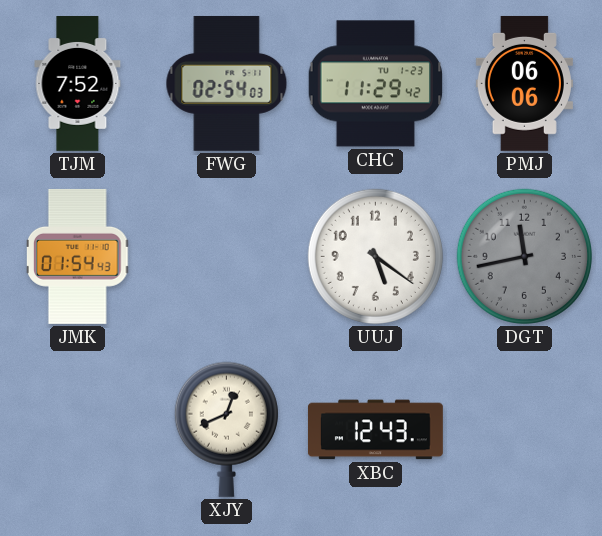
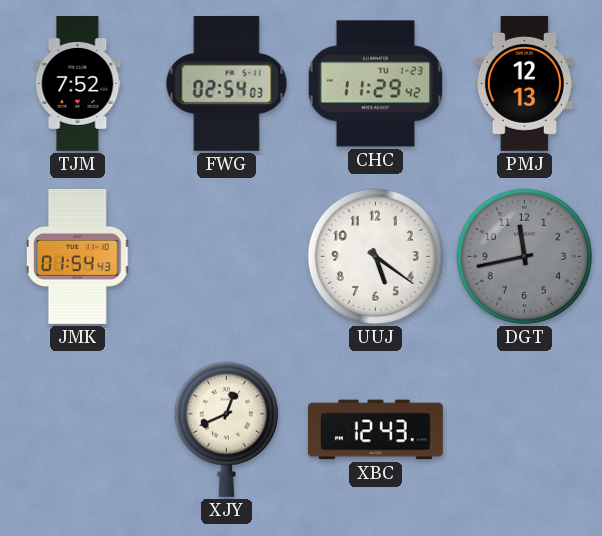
PMJ: 06:06 -> 12:13 (524, 83)
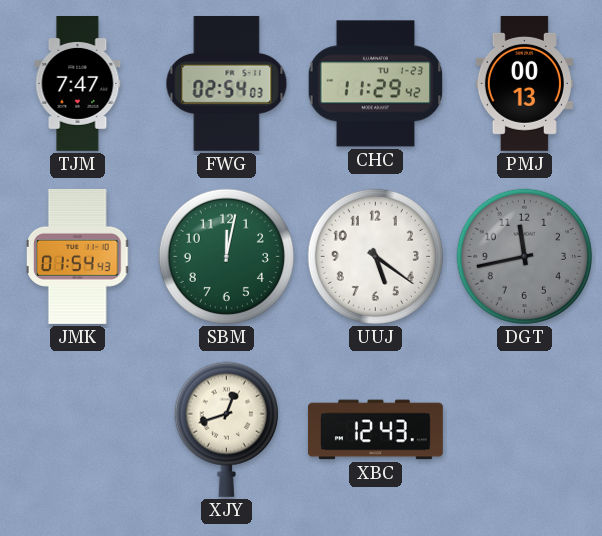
TJM: 7:52 -> 7:47 (78, 84)
PMJ: 12:13 -> 00:13 (524, 83)
SBM: none -> 12:02 (226, 256)
XJY: 12:41 -> 12:42 (226, 429)
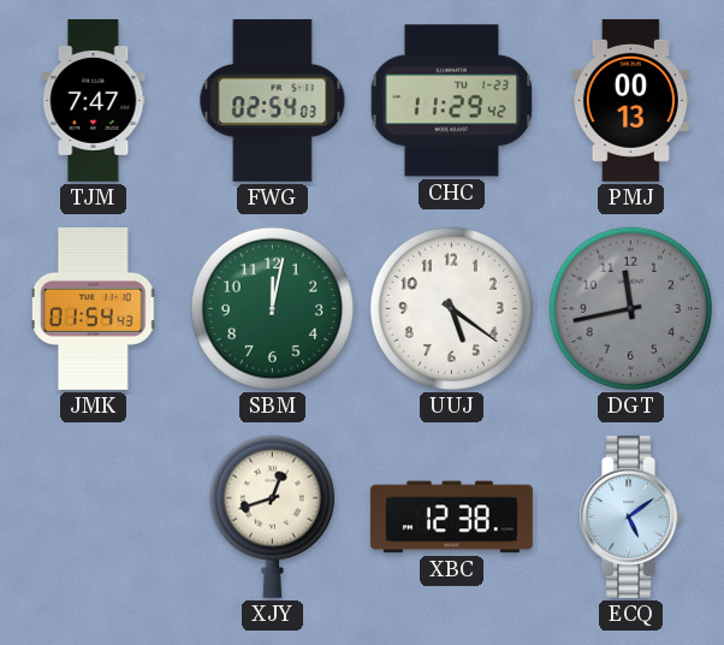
XBC: 12:43 -> 12:38 (451, 517)
ECQ: none -> 5:09 (630, 516)
